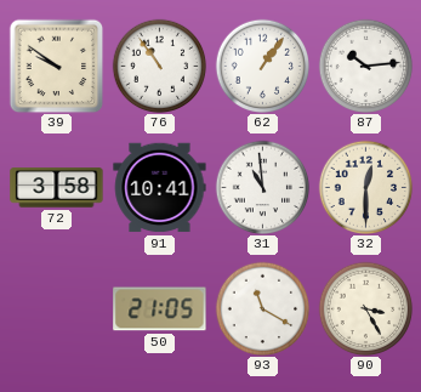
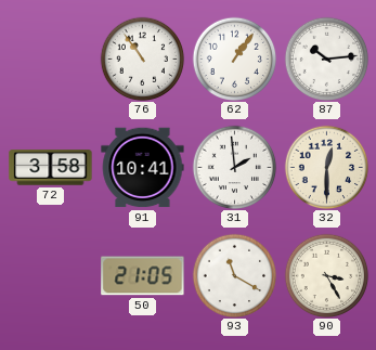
39: 9:51 -> none (56, 66)
31: 10:59 -> 1:59 (234, 167)
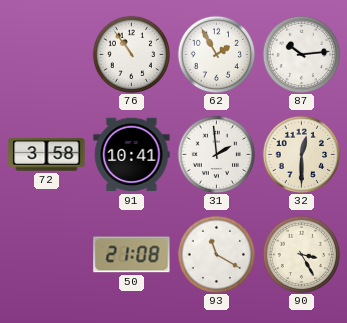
62: 1:06 -> 1:55 (216, 54)
50: 21:05 -> 21:08 (132, 255)
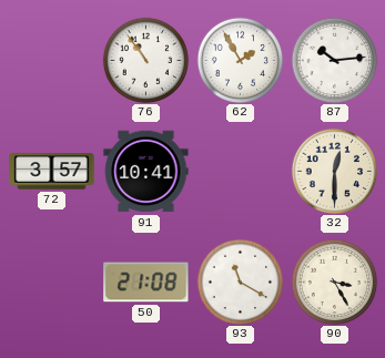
72: 3:58 -> 3:57 (52, 172)
31: 1:59 -> none (216, 154)
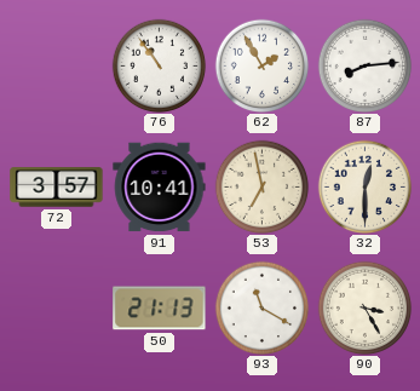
87: 10:14 -> 8:14 (364, 65)
53: none -> 6:58 (261, 186)
50: 21:08 -> 21:13 (160, 309)
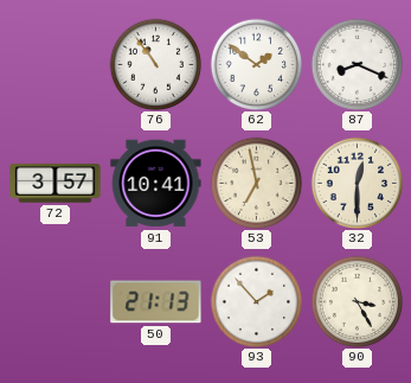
62: 1:55 -> 1:51 (256, 64)
87: 8:14 -> 8:19 (357, 64)
93: 11:20 -> 1:53 (256, 301)
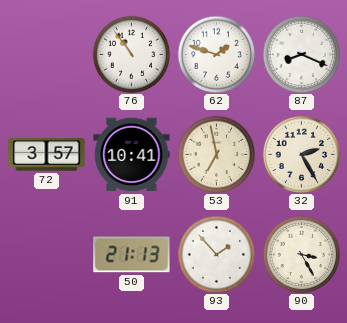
62: 1:51 -> 1:48 (216, 54)
32: 12:30 -> 2:25 (301, 154)
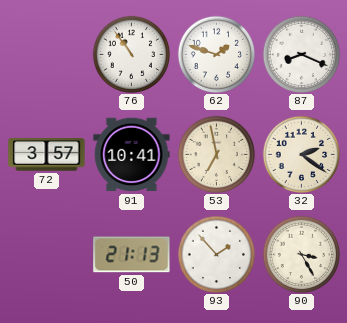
32: 2:25 -> 2:21 (301, 154)
